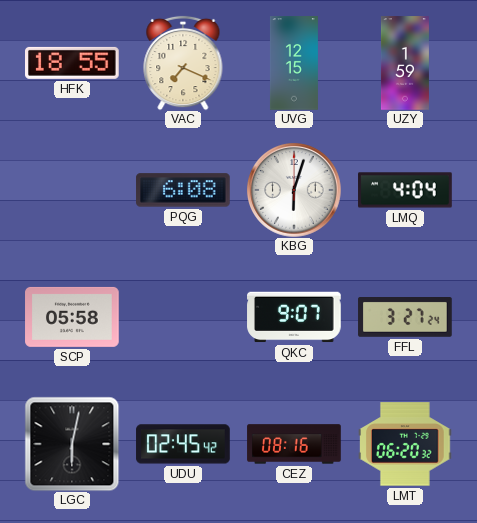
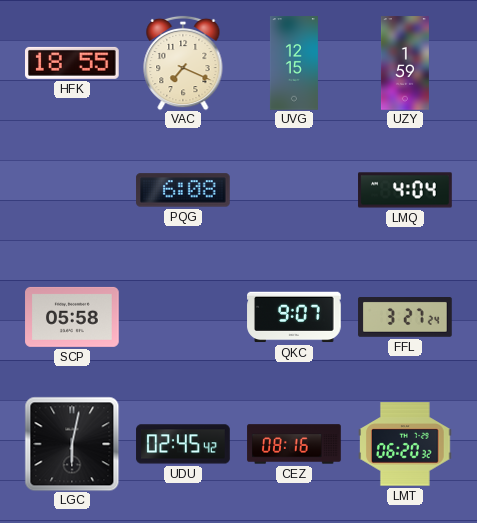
KBG: 6:03 -> none (294, 190)
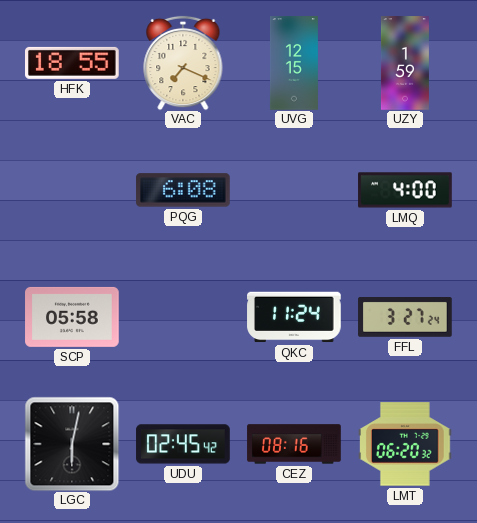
LMQ: 4:04 -> 4:00 (405, 190)
QKC: 9:07 -> 11:24 (294, 317)
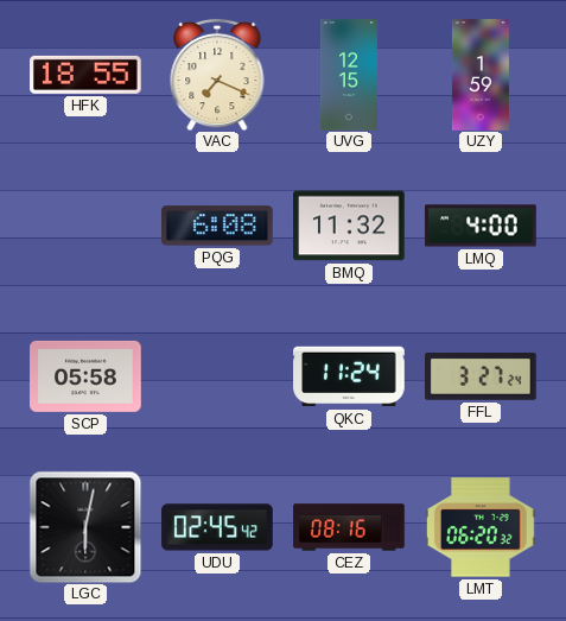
BMQ: none -> 11:32 (350, 226)
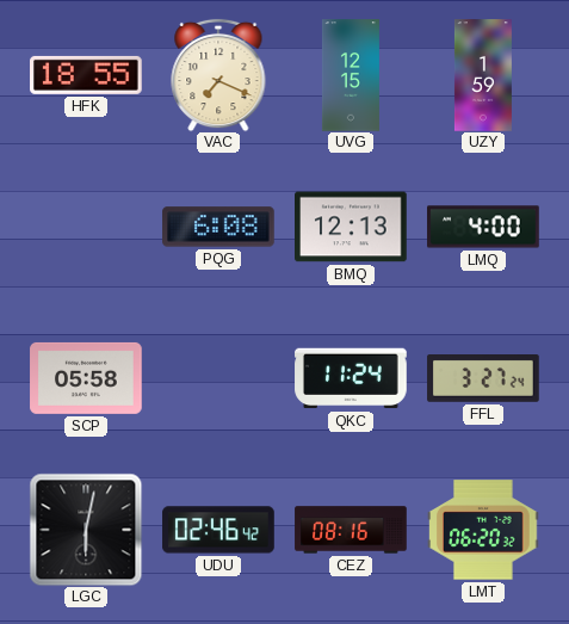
BMQ: 11:32 -> 12:13 (352, 227)
UDU: 02:45 -> 02:46 (218, 530)
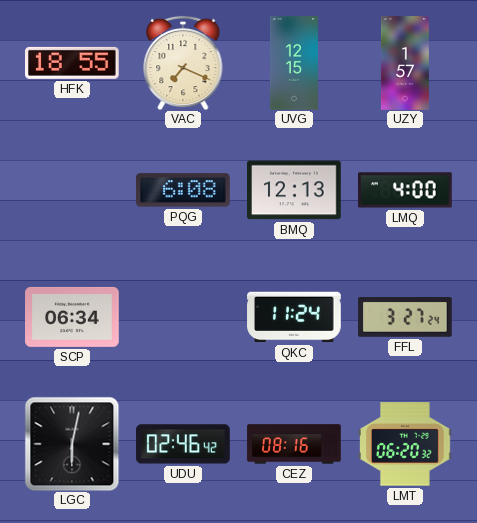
UZY: 1:59 -> 1:57 (405, 63)
SCP: 05:58 -> 06:34 (72, 317)
